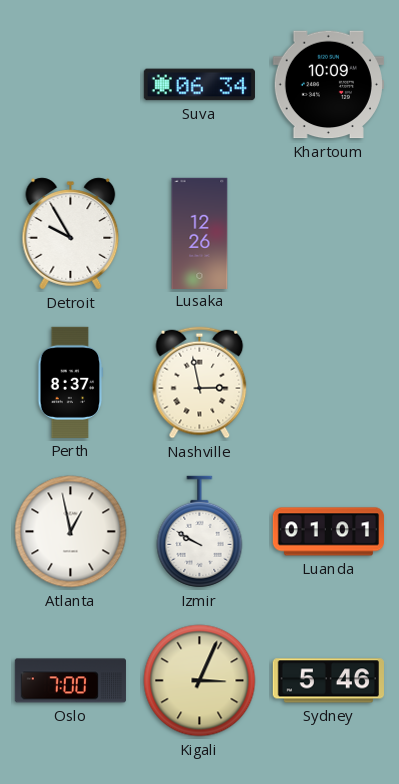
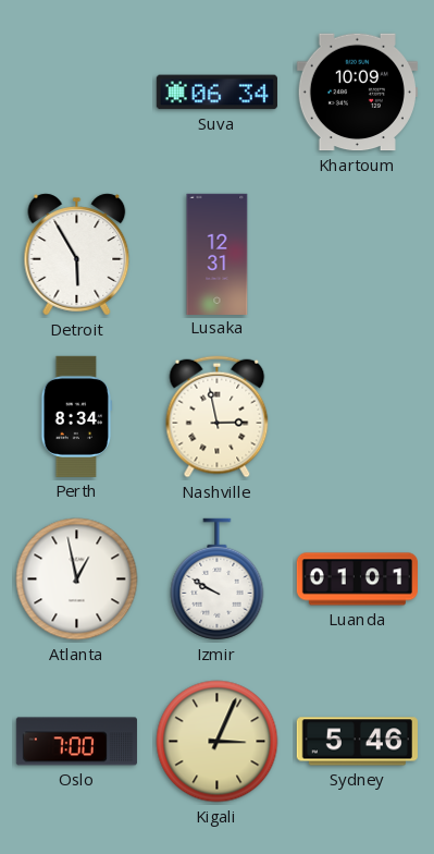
Detroit: 9:55 -> 5:55 (77, 255)
Lusaka: 12:26 -> 12:31 (218, 254)
Perth: 8:37 -> 8:34 (77, 416)
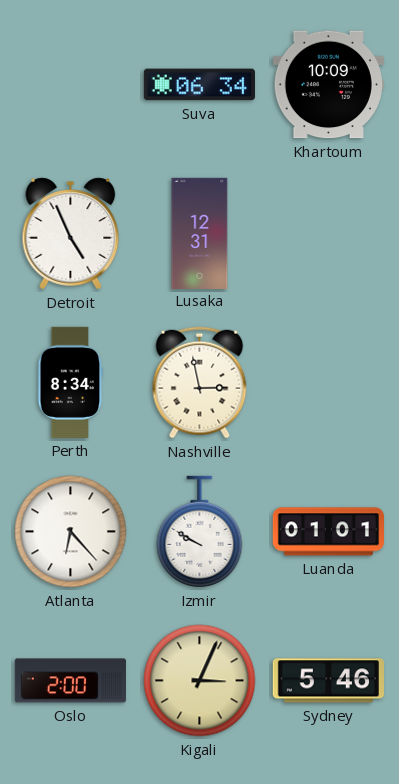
Detroit: 5:55 -> 4:56 (71, 234)
Atlanta: 12:58 -> 6:23 (71, 532)
Oslo: 7:00 -> 2:00 (70, 681)
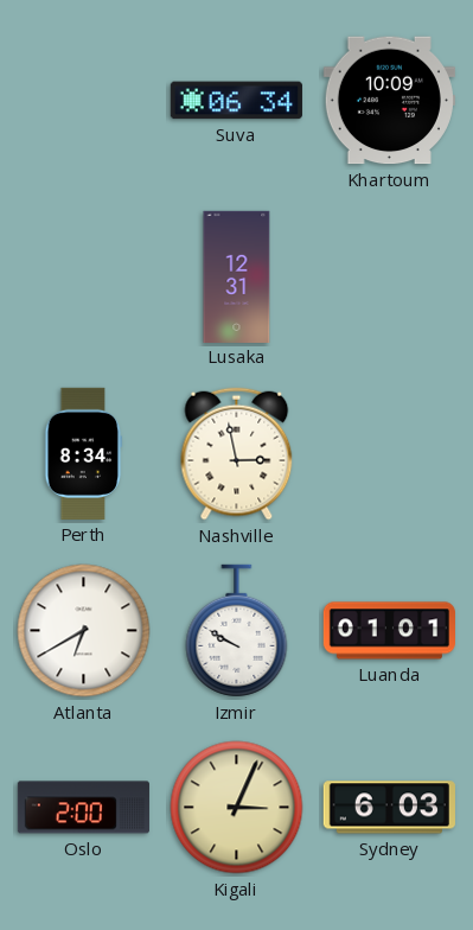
Detroit: 4:56 -> none (71, 234)
Atlanta: 6:23 -> 6:40 (84, 631)
Sydney: 5:46 -> 6:03 (389, 808)
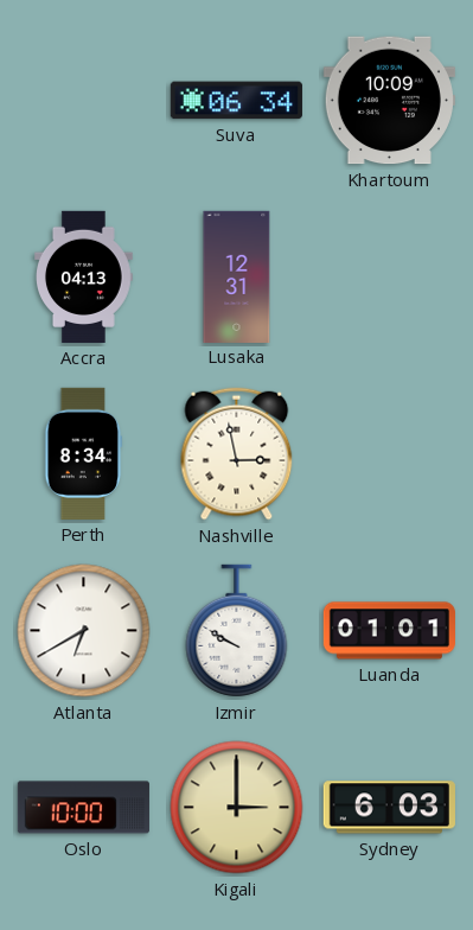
Accra: none -> 04:13 (84, 276)
Oslo: 2:00 -> 10:00 (83, 808)
Kigali: 3:04 -> 3:00 (237, 808)
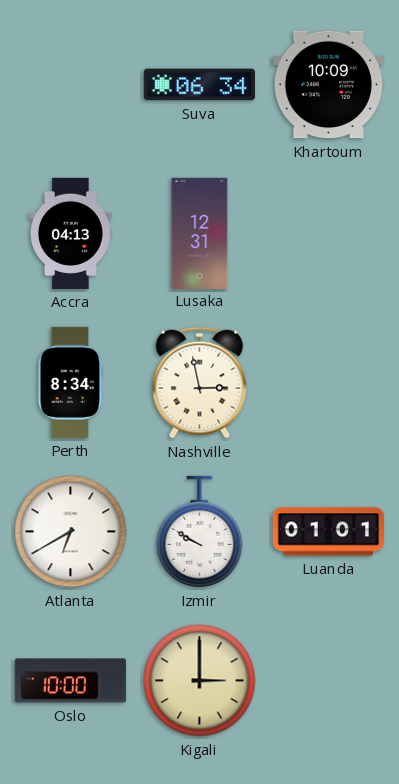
Sydney: 6:03 -> none (389, 808)
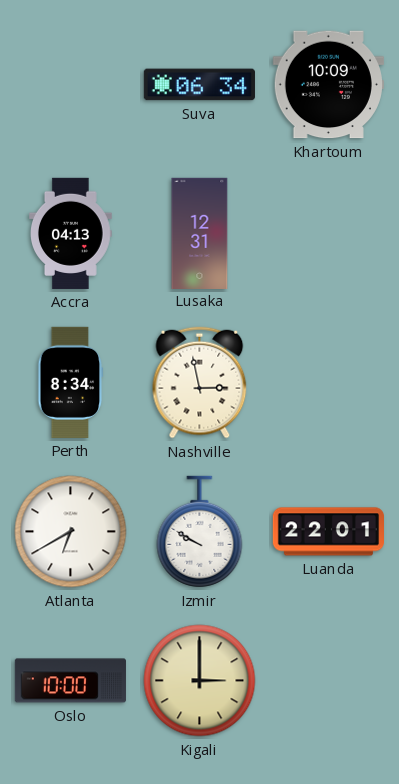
Luanda: 01:01 -> 22:01 (328, 532)
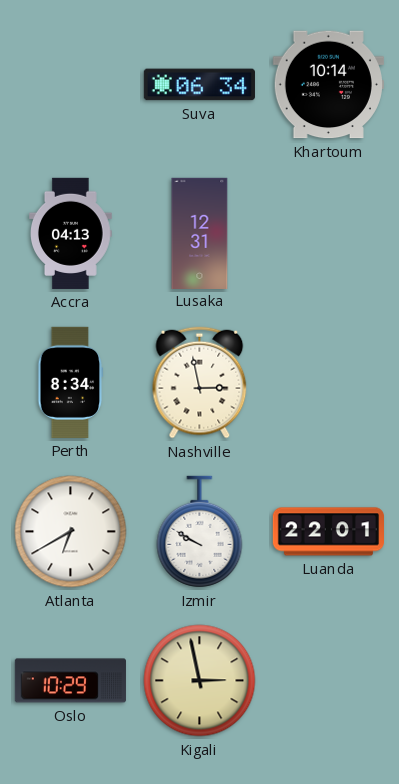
Khartoum: 10:09 -> 10:14 (328, 85)
Oslo: 10:00 -> 10:29 (70, 681)
Kigali: 3:00 -> 2:58 (200, 681)
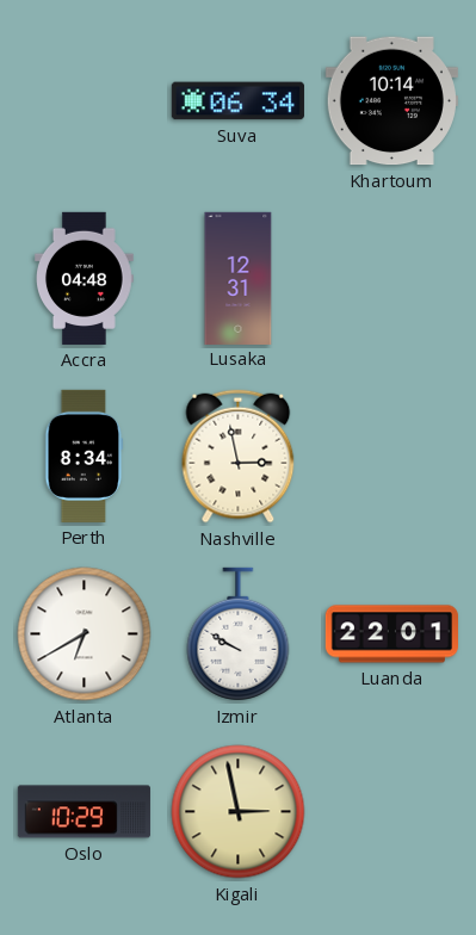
Accra: 04:13 -> 04:48 (85, 278)
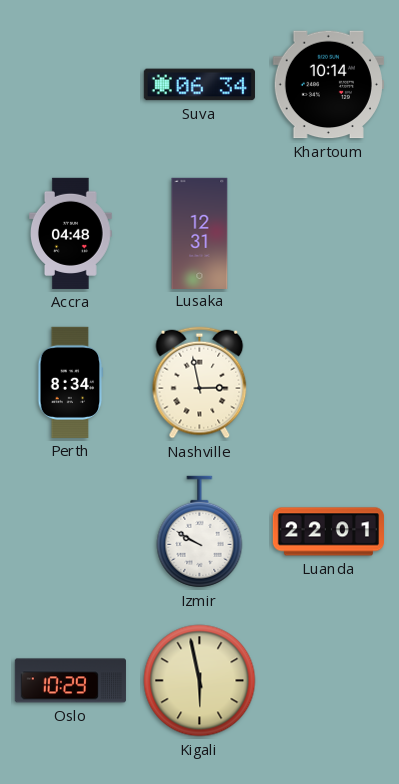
Atlanta: 6:40 -> none (85, 634)
Kigali: 2:58 -> 5:58 (200, 681)
